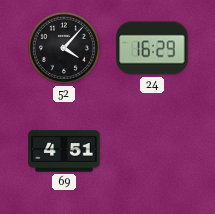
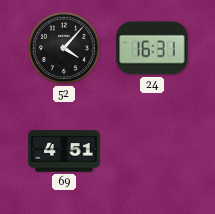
24: 16:29 -> 16:31 (152, 48)
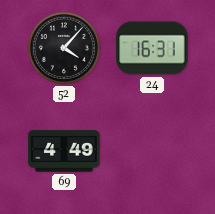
69: 4:51 -> 4:49 (64, 151)
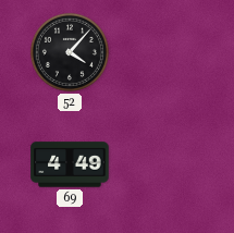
24: 16:31 -> none (152, 48)
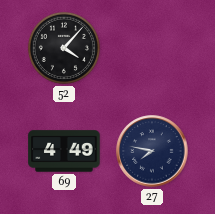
27: none -> 7:47 (152, 151)
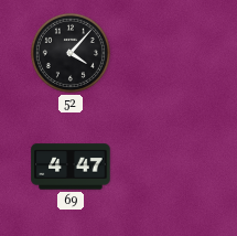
69: 4:49 -> 4:47 (71, 167)
27: 7:47 -> none (152, 151)
